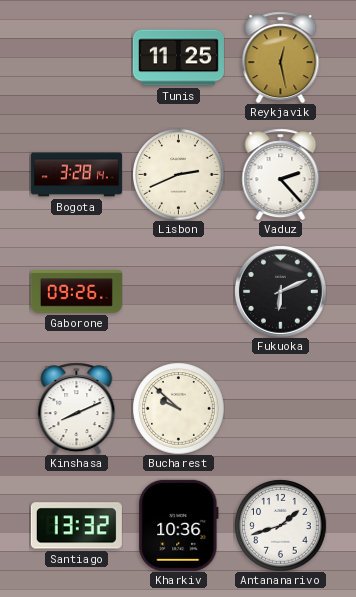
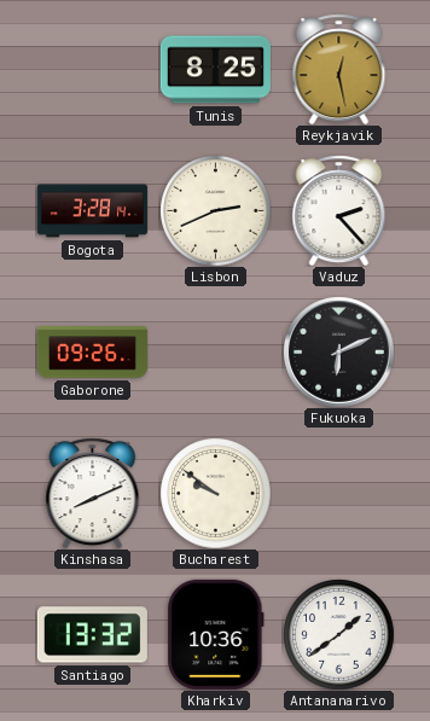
Tunis: 11:25 -> 8:25 (215, 70)
Bucharest: 9:52 -> 9:51 (215, 493)
Antananarivo: 1:42 -> 1:39 (338, 634)
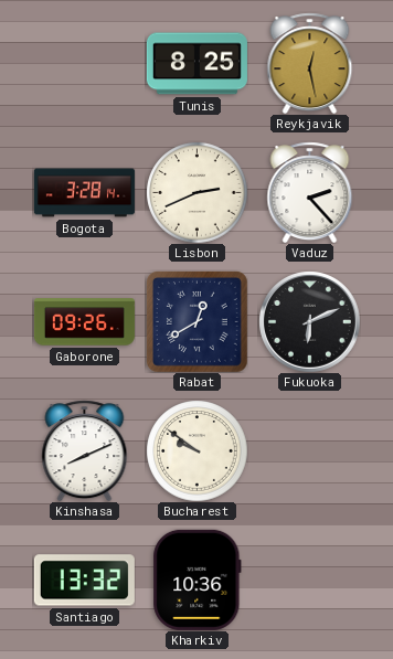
Rabat: none -> 12:40 (197, 321)
Antananarivo: 1:39 -> none (338, 634)
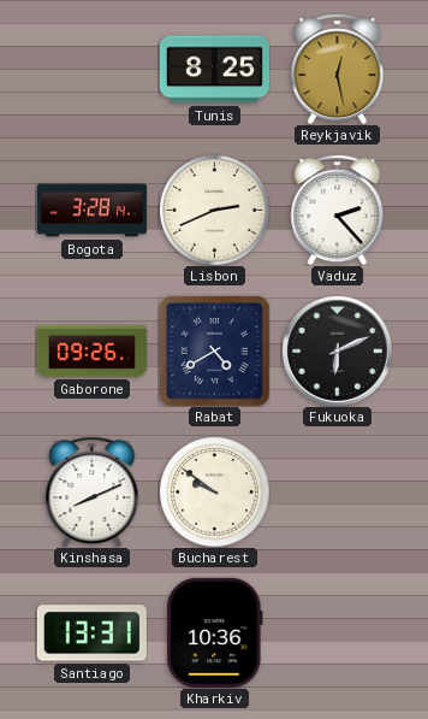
Rabat: 12:40 -> 4:40 (214, 350)
Santiago: 13:32 -> 13:31 (91, 633)
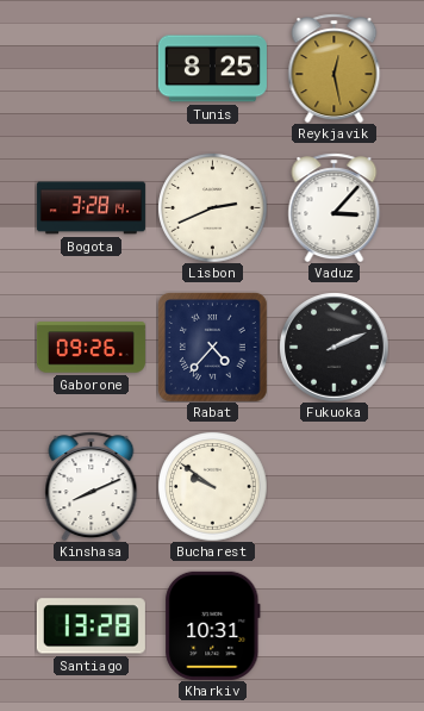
Vaduz: 2:23 -> 3:07 (335, 207)
Rabat: 4:40 -> 4:37 (212, 347)
Fukuoka: 6:11 -> 2:11 (333, 347)
Santiago: 13:31 -> 13:28 (91, 626)
Kharkiv: 10:36 -> 10:31 (213, 625)
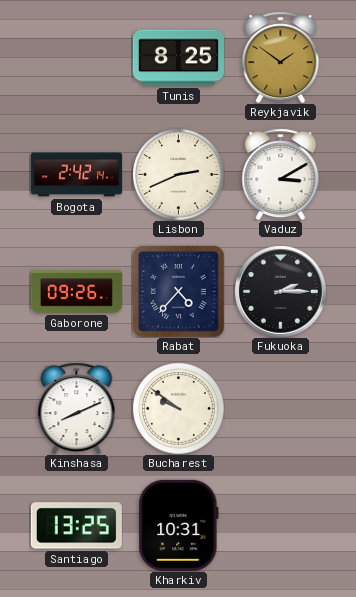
Reykjavik: 12:28 -> 1:51 (281, 57)
Bogota: 3:28 -> 2:42 (76, 175)
Vaduz: 3:07 -> 3:10 (281, 174)
Fukuoka: 2:11 -> 2:15 (280, 291)
Santiago: 13:28 -> 13:25 (76, 526)
